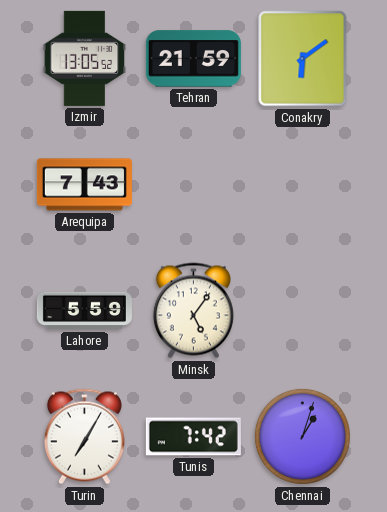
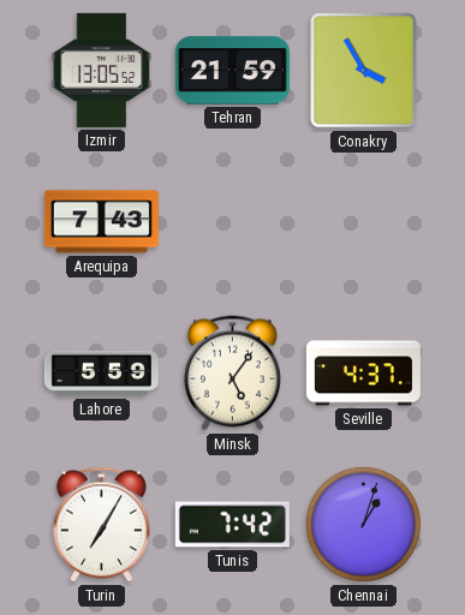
Conakry: 6:09 -> 3:55 (364, 71)
Seville: none -> 4:37 (363, 374)
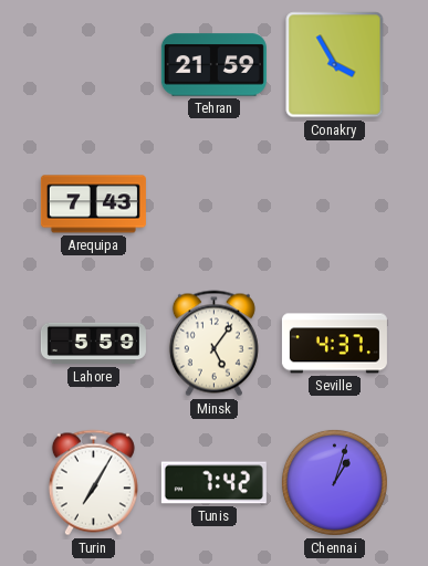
Izmir: 13:05 -> none (102, 70)
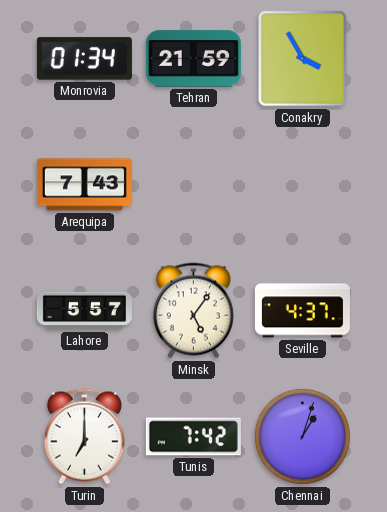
Monrovia: none -> 01:34 (84, 59)
Lahore: 5:59 -> 5:57 (84, 311)
Turin: 7:05 -> 7:00 (84, 437)
